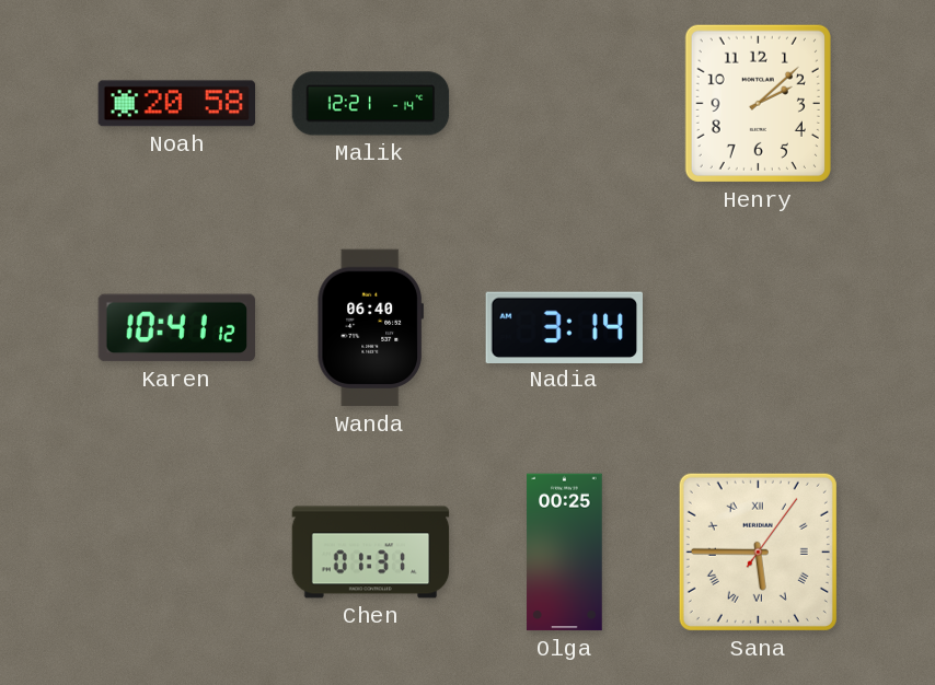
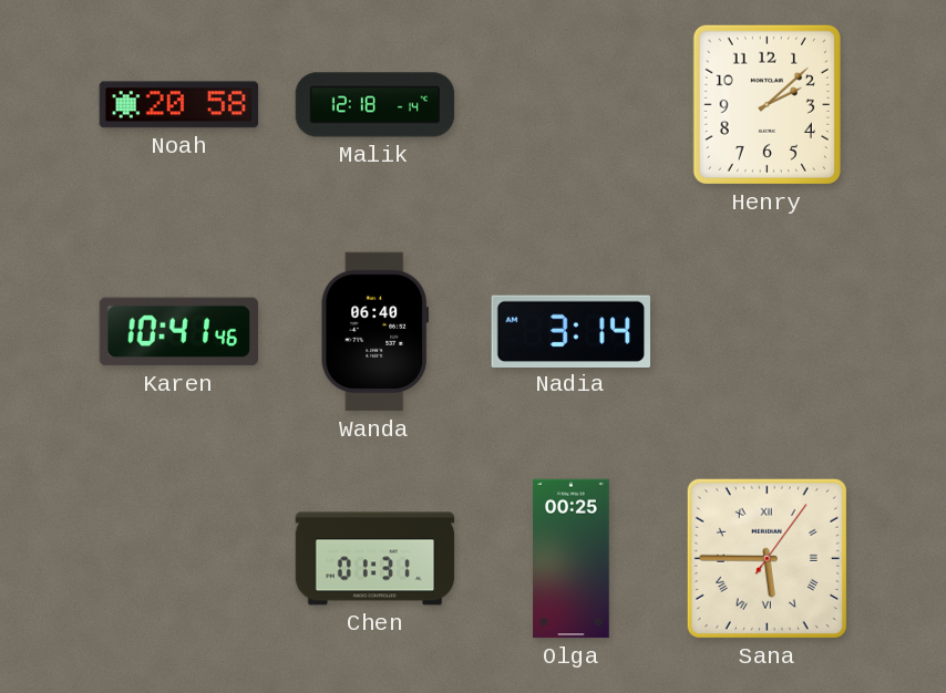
Malik: 12:21 -> 12:18 (376, 105)
Karen: 10:41:12 -> 10:41:46 (178, 332)
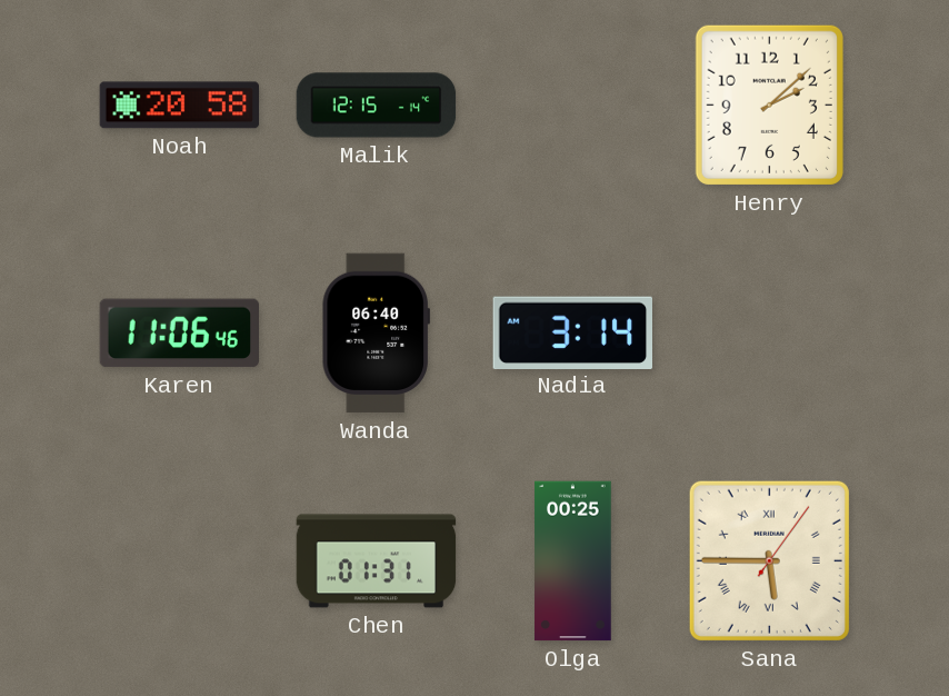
Malik: 12:18 -> 12:15 (377, 106)
Karen: 10:41 -> 11:06 (179, 334)
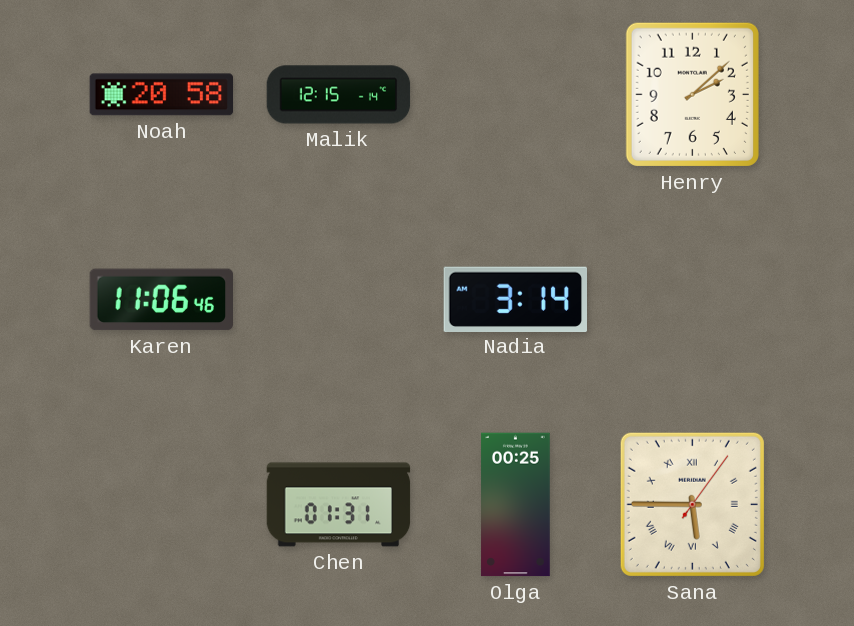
Wanda: 06:40 -> none (376, 334)
